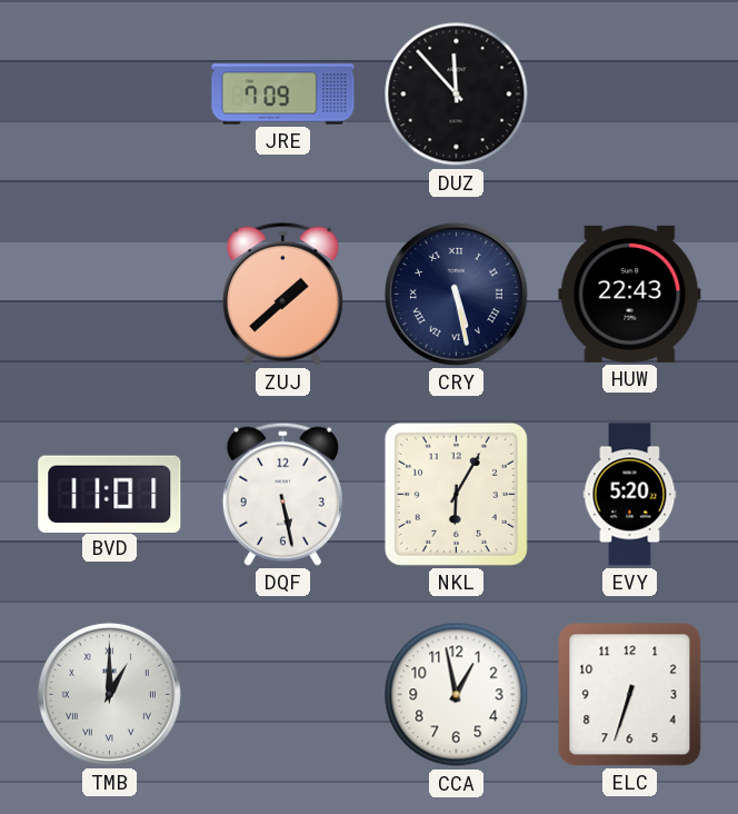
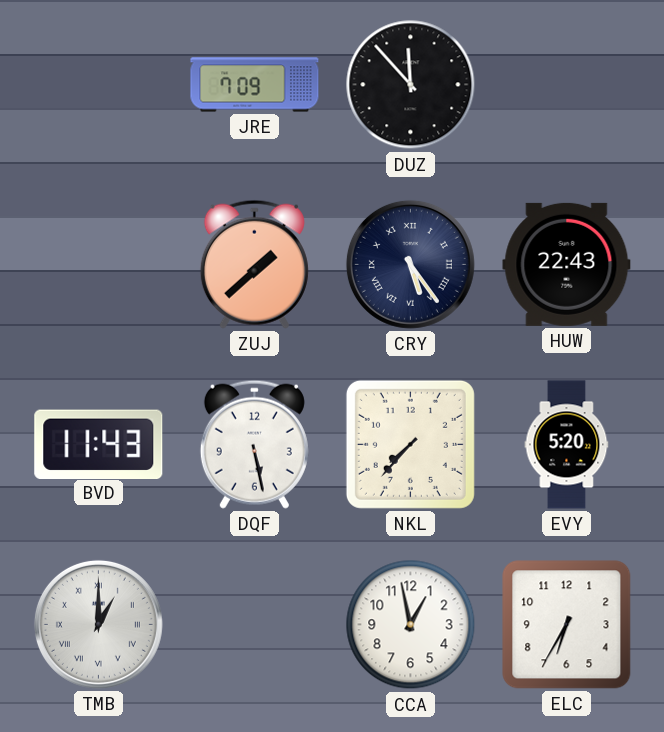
CRY: 5:28 -> 5:24 (410, 264)
BVD: 11:01 -> 11:43 (99, 444)
NKL: 6:05 -> 7:37 (410, 444)
ELC: 6:33 -> 6:35 (567, 625)
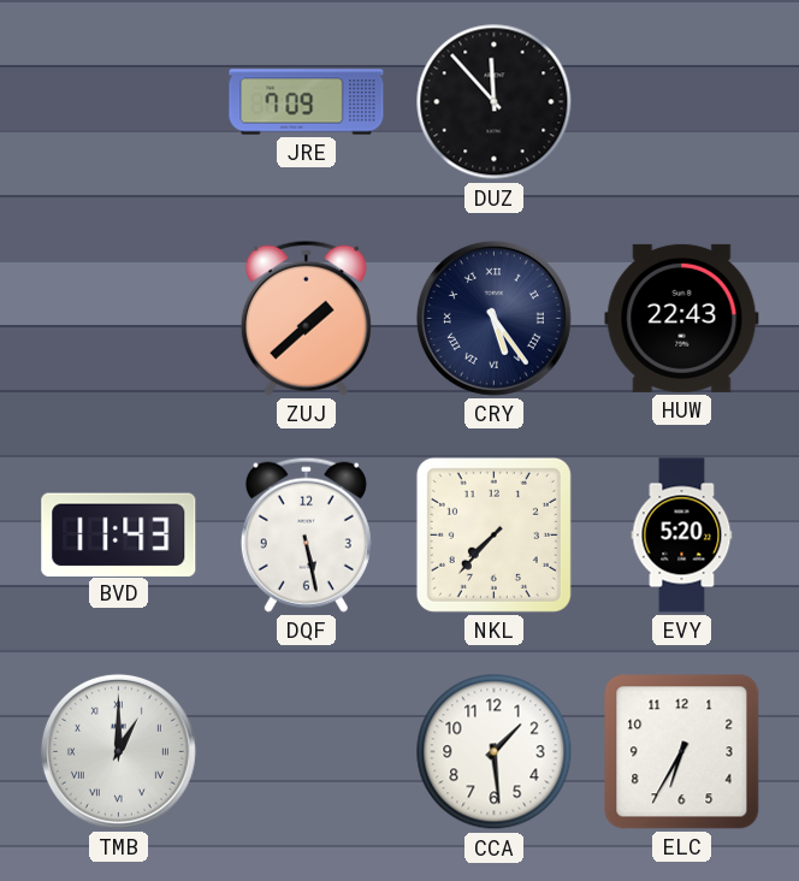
CCA: 12:58 -> 1:29 (495, 752)
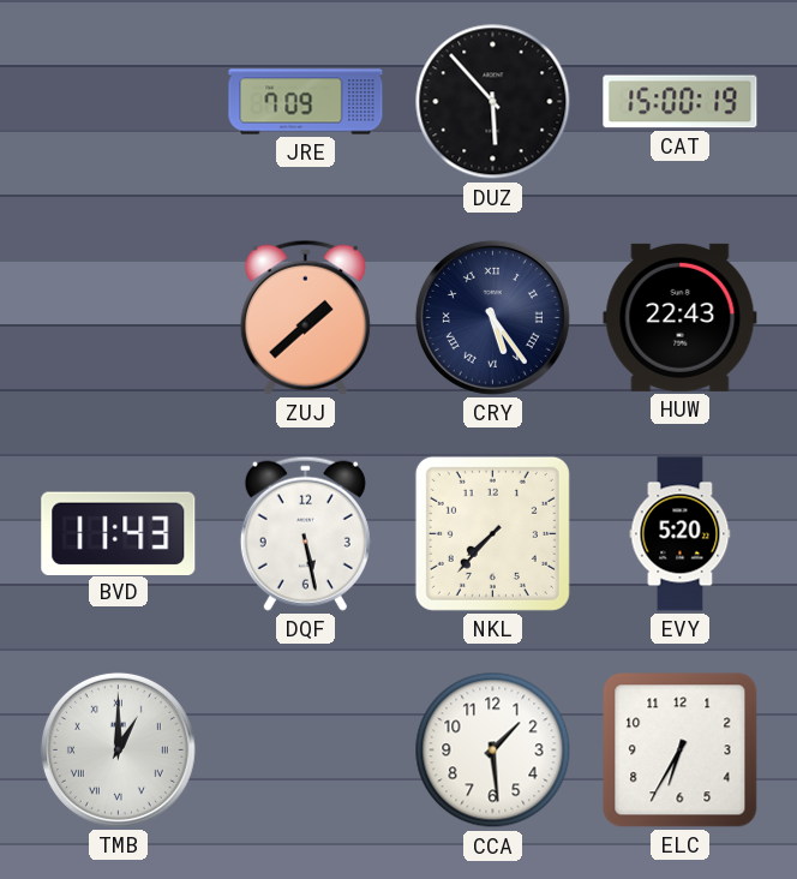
DUZ: 11:53 -> 5:53 (493, 102)
CAT: none -> 15:00 (681, 102)
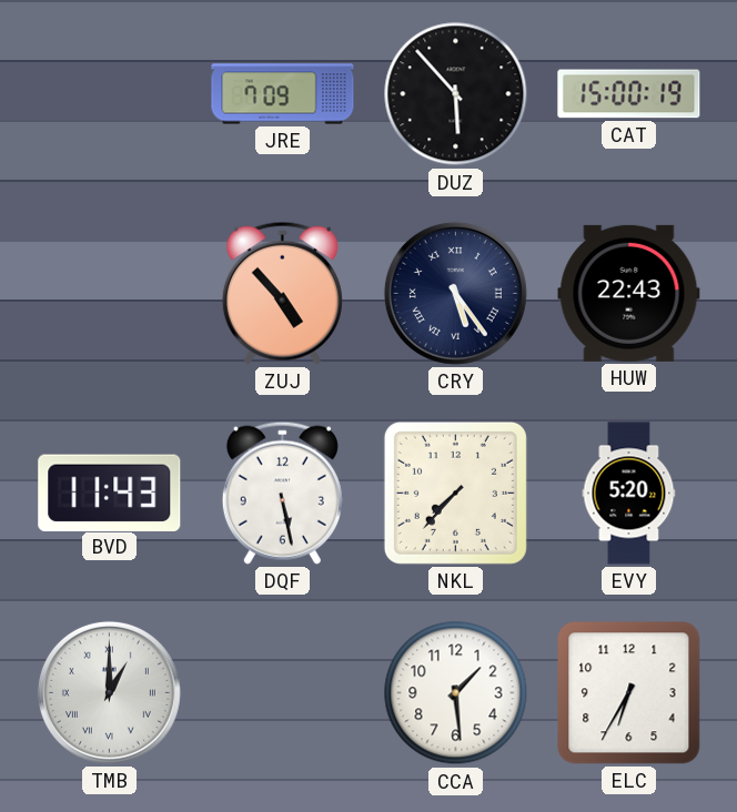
ZUJ: 1:38 -> 4:53 (282, 293)
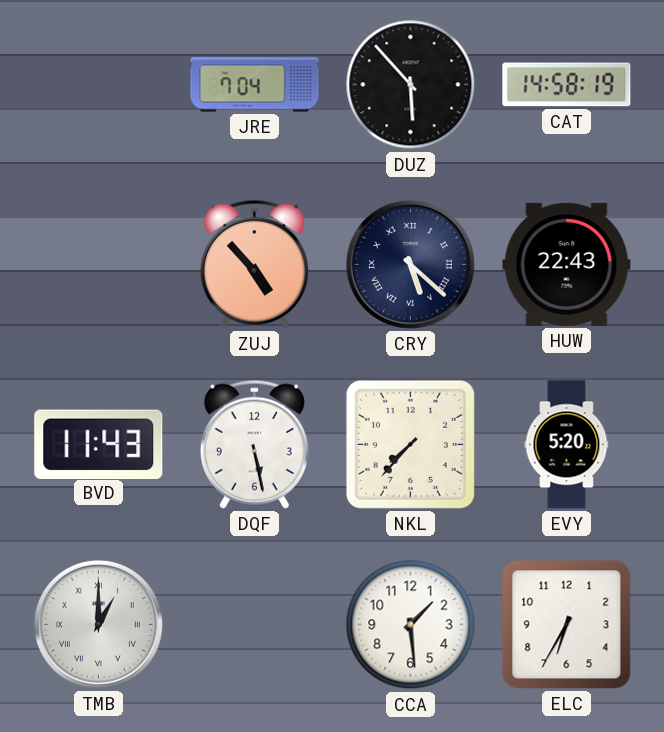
JRE: 7:09 -> 7:04 (255, 85)
CAT: 15:00 -> 14:58 (567, 85)
CRY: 5:24 -> 5:22 (410, 264)
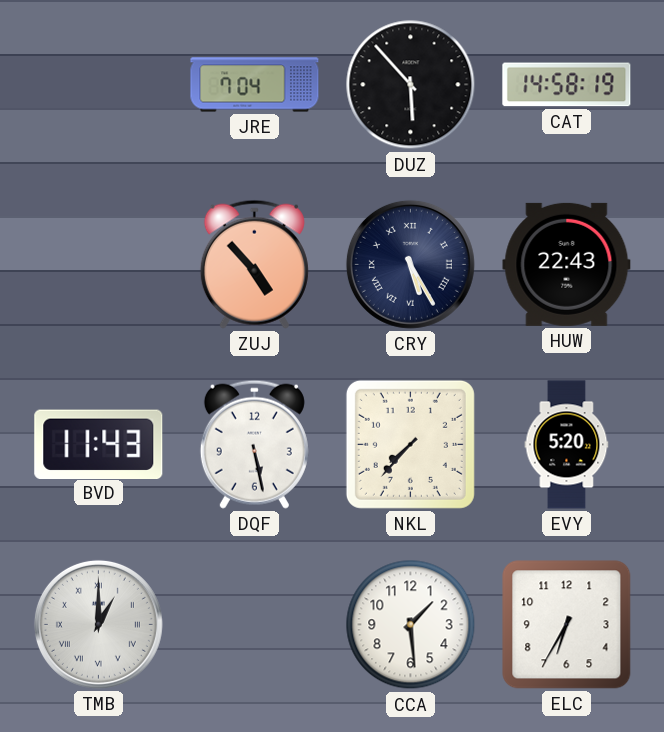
CRY: 5:22 -> 5:25 (410, 264)
